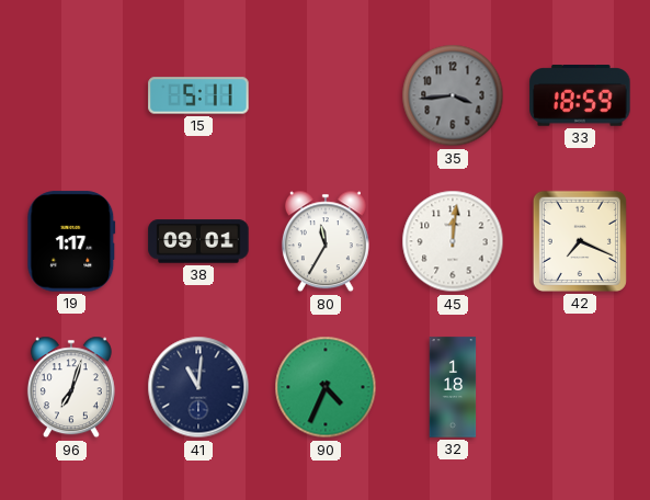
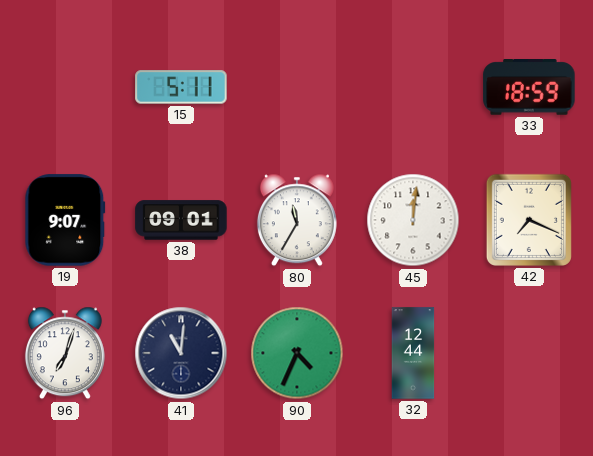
35: 3:44 -> none (453, 95)
19: 1:17 -> 9:07 (65, 220)
32: 1:18 -> 12:44 (413, 353)
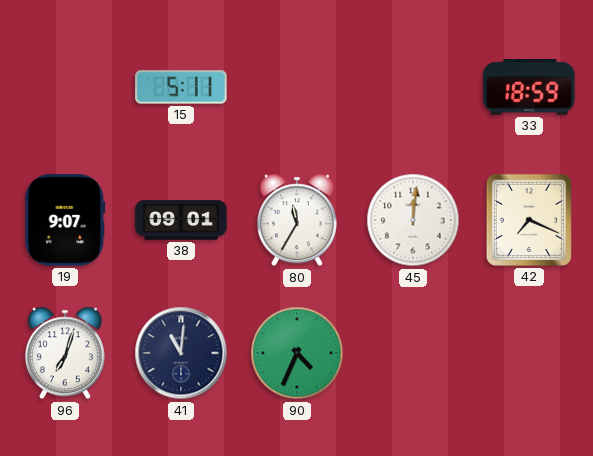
32: 12:44 -> none (413, 353)
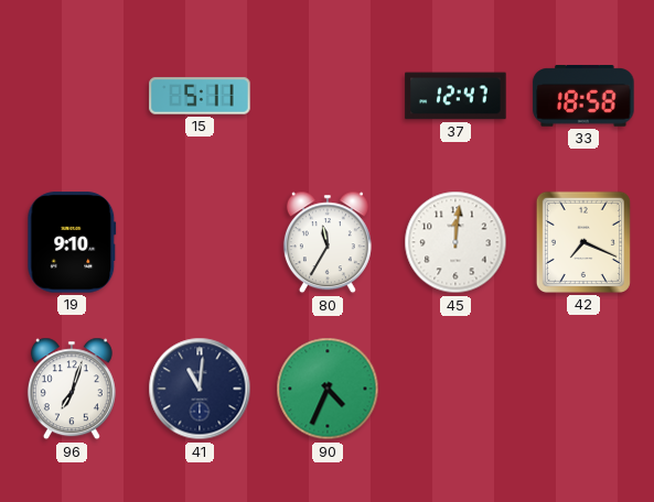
37: none -> 12:47 (455, 96)
33: 18:59 -> 18:58 (583, 96)
19: 9:07 -> 9:10 (72, 242)
38: 09:01 -> none (181, 220)
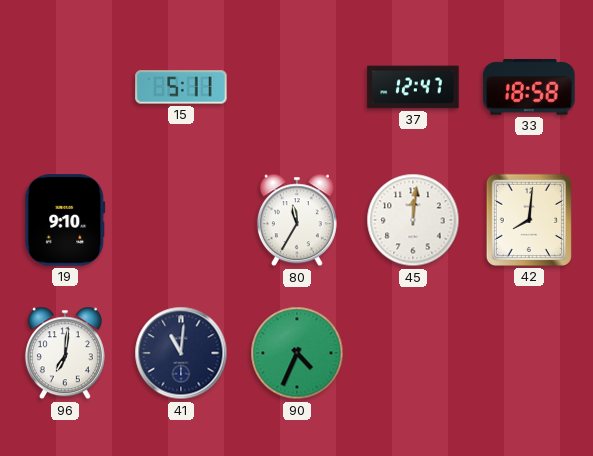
42: 7:19 -> 8:01 (529, 220)
96: 7:03 -> 7:01 (65, 353)
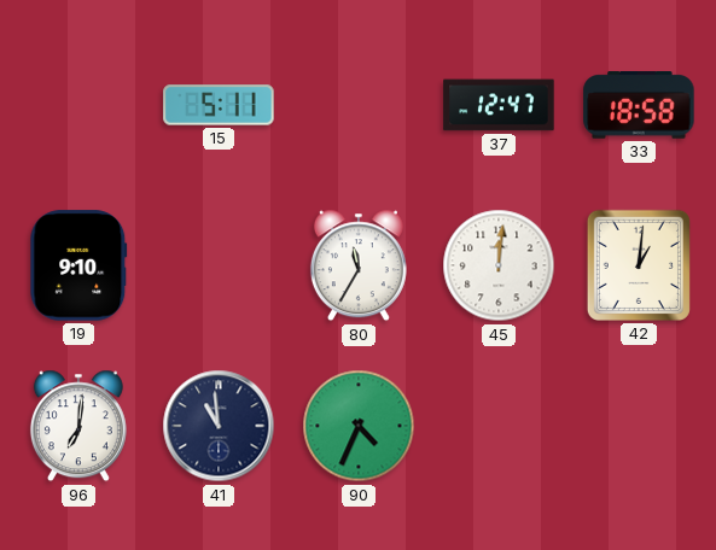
42: 8:01 -> 1:01 (639, 265)
41: 11:01 -> 10:59 (219, 426)
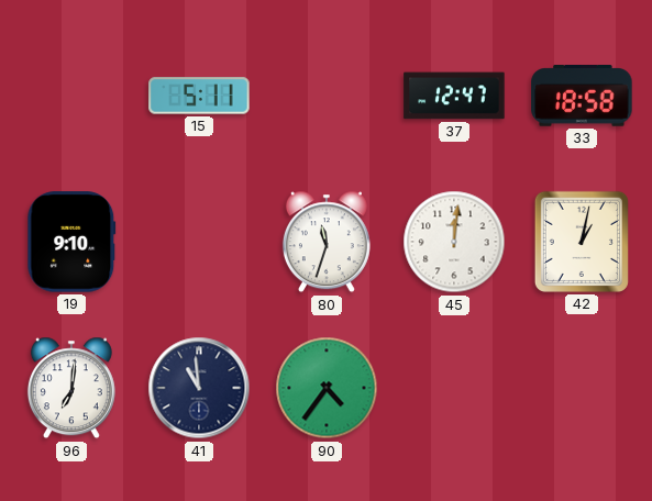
80: 11:35 -> 11:33 (327, 242)
42: 1:01 -> 1:02 (582, 242)
90: 4:34 -> 4:36 (327, 388)
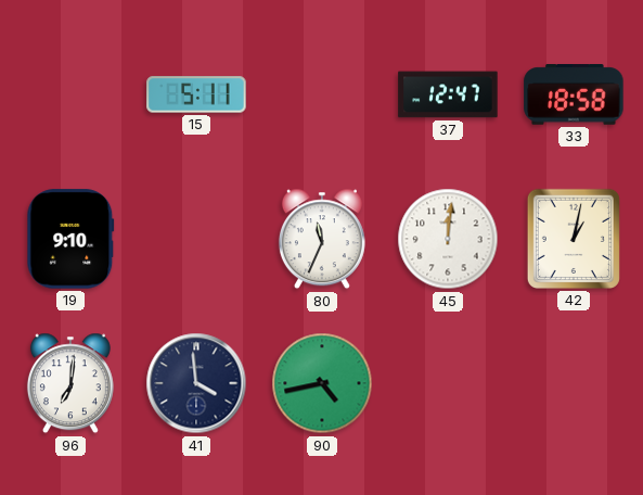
80: 11:33 -> 11:34 (322, 239)
41: 10:59 -> 3:59 (196, 383)
90: 4:36 -> 4:43 (322, 383)
